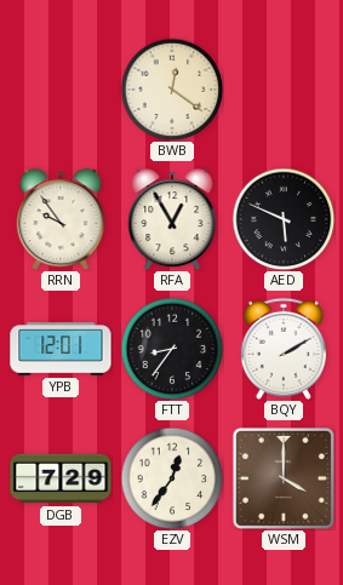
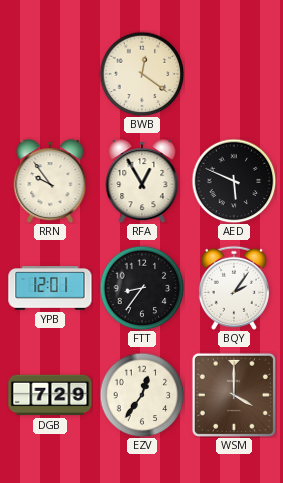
BQY: 2:10 -> 2:06 (234, 288)
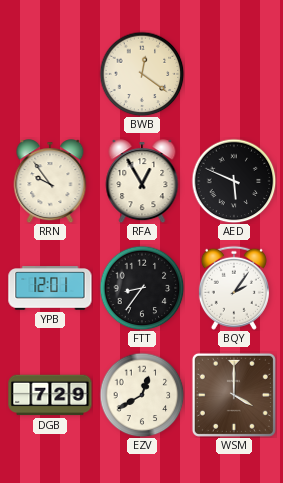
EZV: 12:36 -> 12:40 (142, 395)
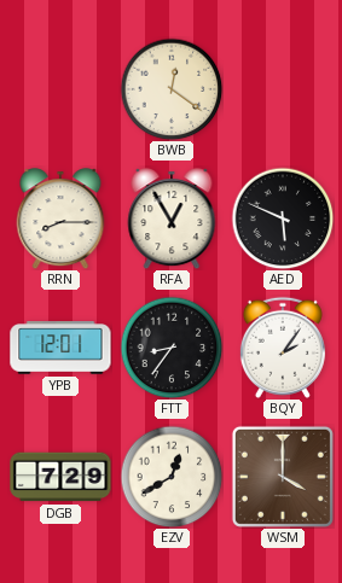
RRN: 9:54 -> 8:15 (60, 218)
